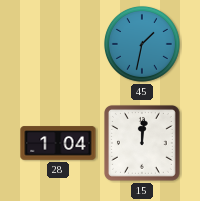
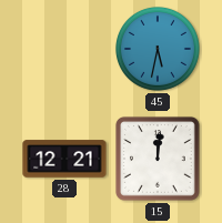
45: 1:32 -> 5:32 (158, 49)
28: 1:04 -> 12:21 (64, 159)
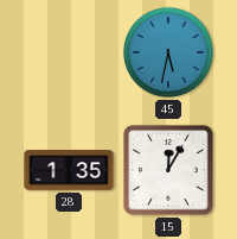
28: 12:21 -> 1:35 (69, 170)
15: 12:01 -> 12:05 (168, 170)
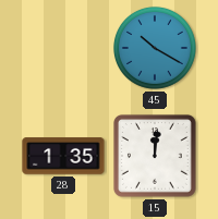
45: 5:32 -> 10:20 (155, 48)
15: 12:05 -> 12:01 (155, 156)
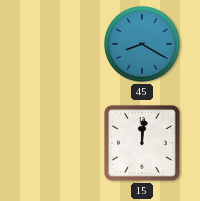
45: 10:20 -> 8:20 (142, 44)
28: 1:35 -> none (63, 156)
